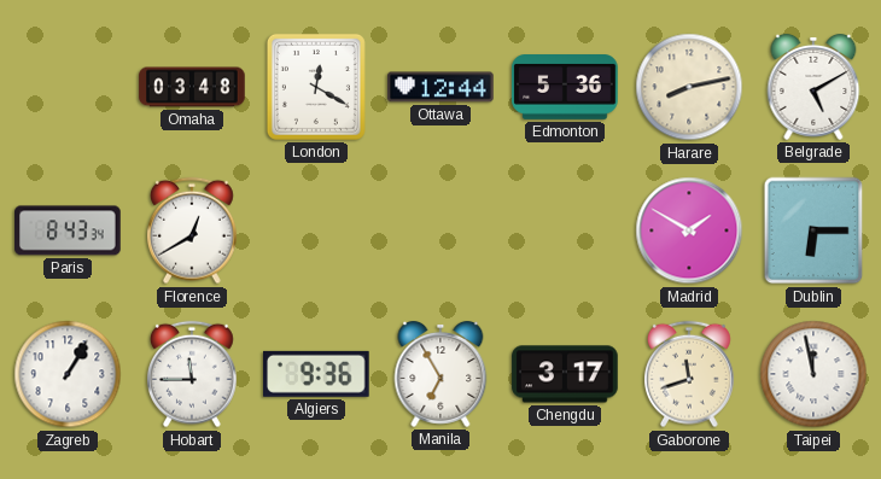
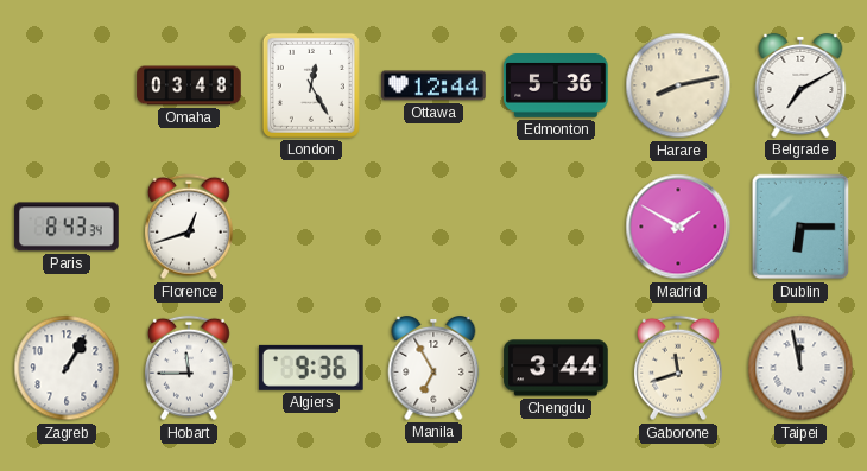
London: 12:20 -> 12:25 (311, 85)
Belgrade: 5:10 -> 7:10 (800, 85)
Florence: 12:40 -> 12:42 (190, 227)
Chengdu: 3:17 -> 3:44 (556, 368)
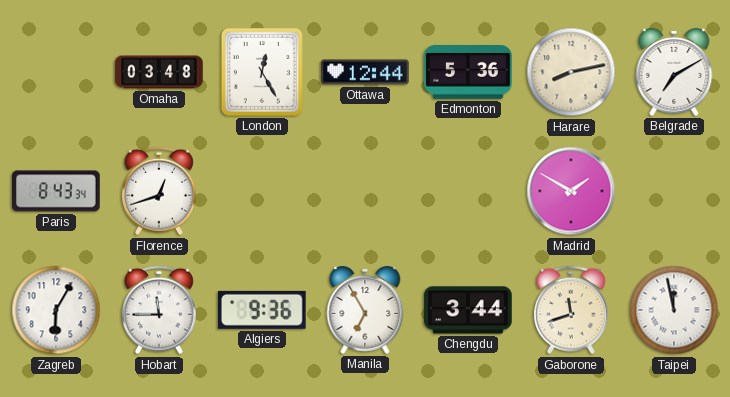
Dublin: 6:15 -> none (800, 227)
Zagreb: 1:05 -> 6:05 (56, 310)
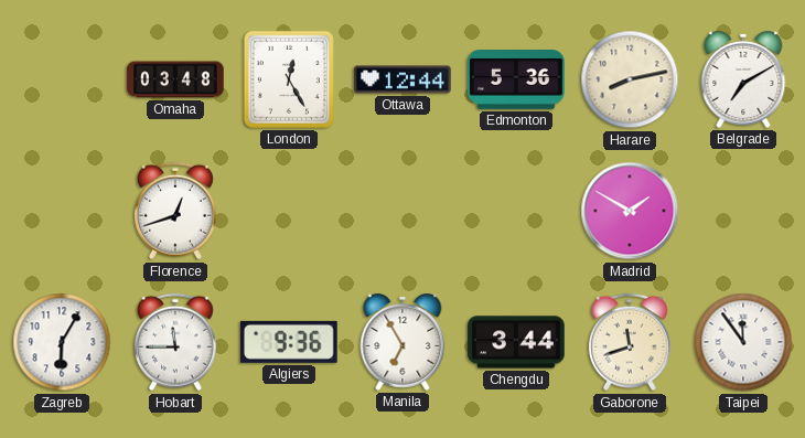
Paris: 8:43 -> none (56, 191)
Taipei: 11:58 -> 11:54 (743, 342)
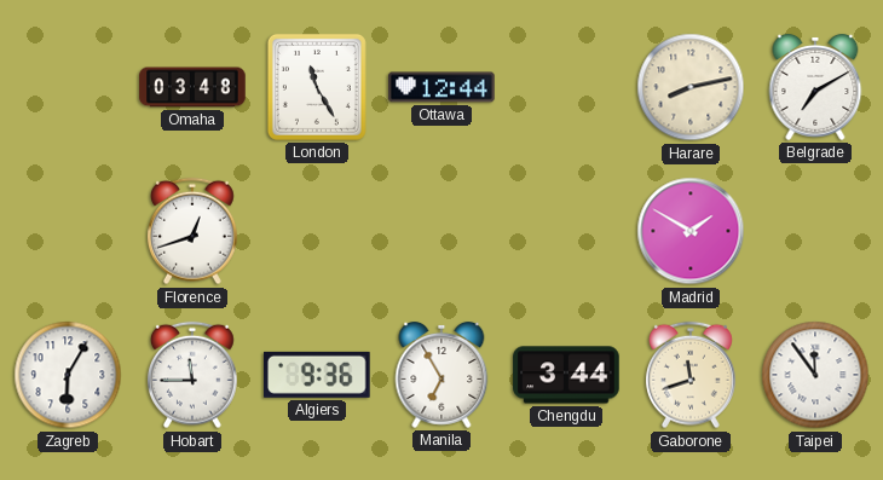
London: 12:25 -> 11:25 (317, 87)
Edmonton: 5:36 -> none (516, 81)
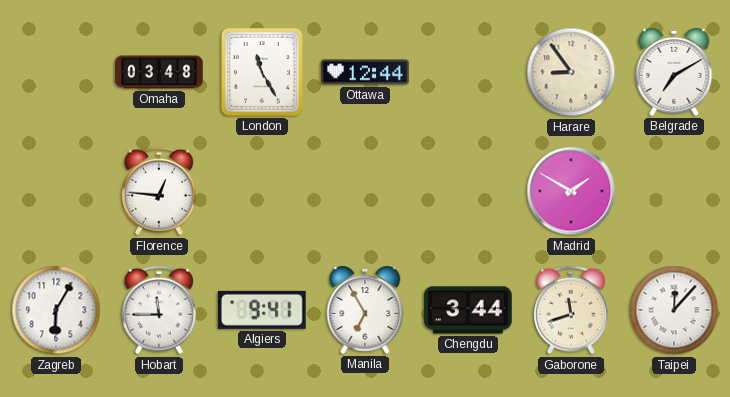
Harare: 8:13 -> 8:54 (571, 72)
Florence: 12:42 -> 12:46 (160, 191)
Algiers: 9:36 -> 9:41 (263, 310)
Taipei: 11:54 -> 12:07 (674, 310)
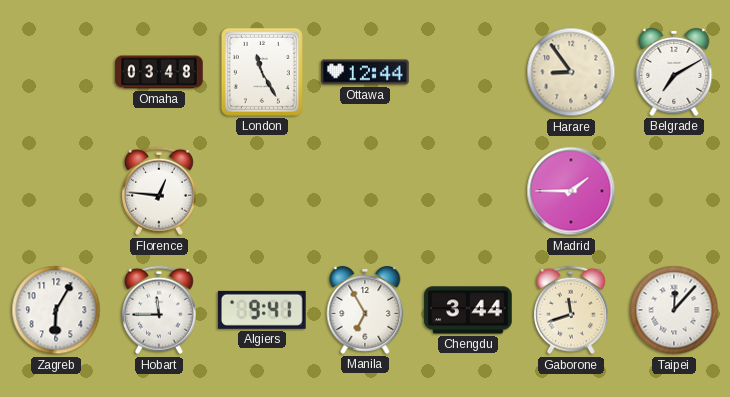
Madrid: 1:50 -> 1:45 (571, 191)
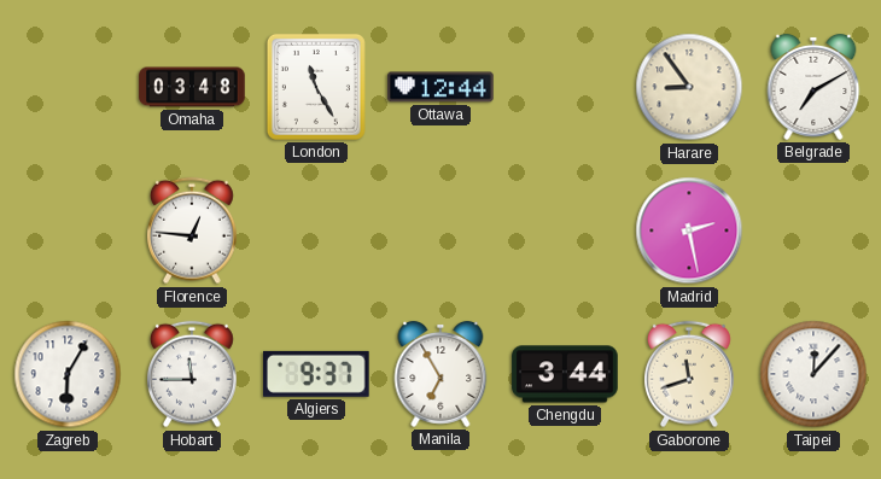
Madrid: 1:45 -> 2:28 (689, 230)
Algiers: 9:41 -> 9:37 (317, 374)
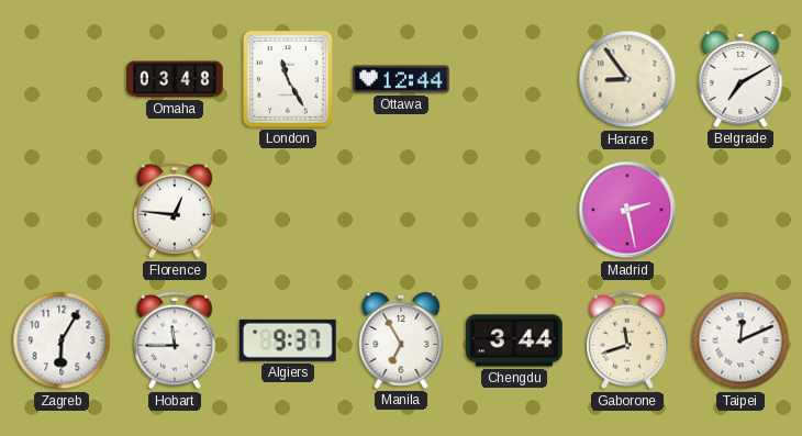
Taipei: 12:07 -> 12:11 (740, 340)
